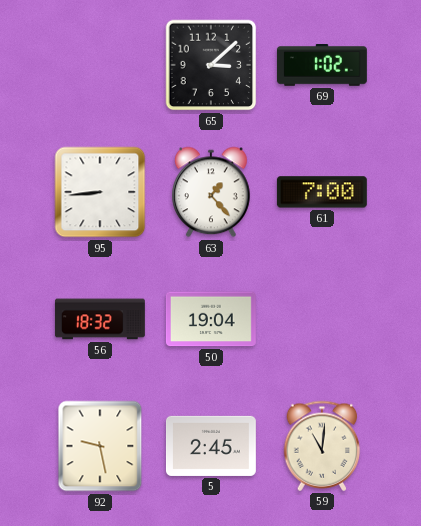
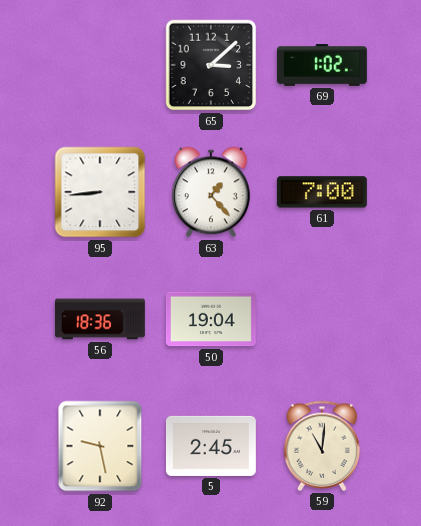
56: 18:32 -> 18:36 (100, 319)
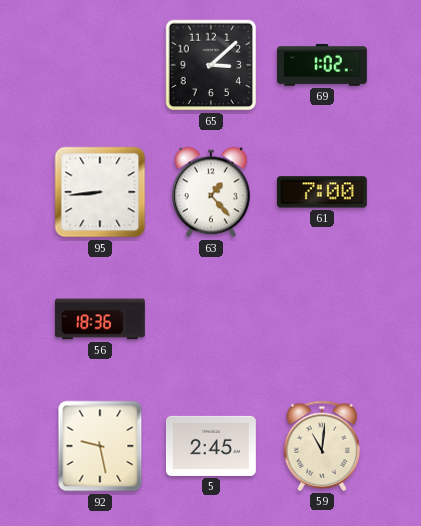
50: 19:04 -> none (211, 319)
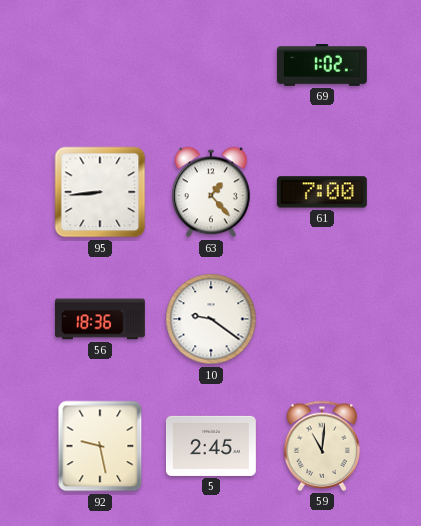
65: 3:08 -> none (211, 65)
10: none -> 9:21 (211, 319)
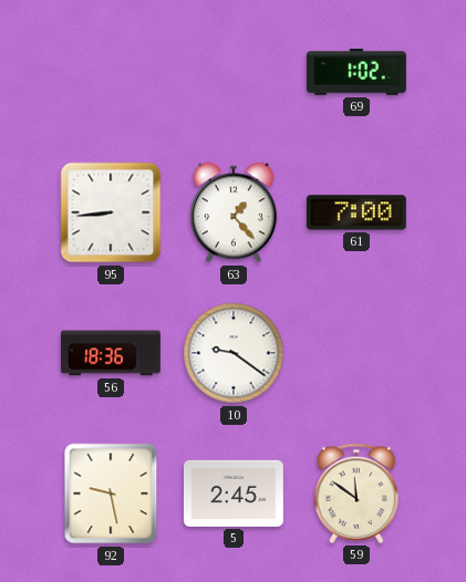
59: 11:01 -> 11:51 (356, 493)
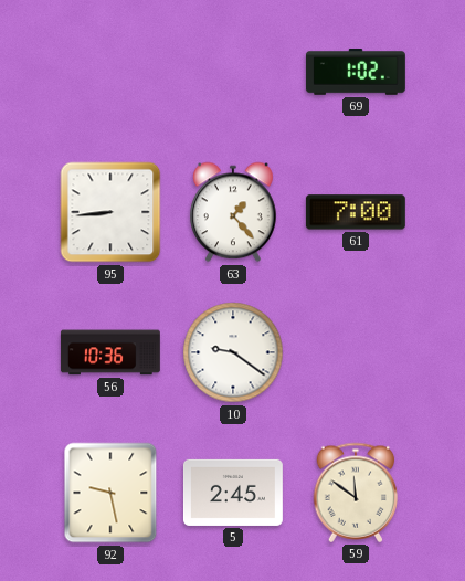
56: 18:36 -> 10:36 (110, 352)
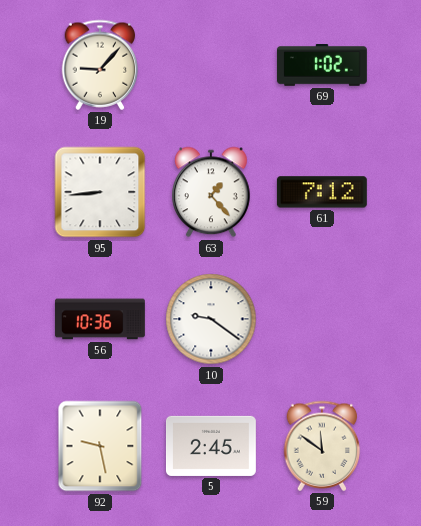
19: none -> 9:07 (100, 65)
61: 7:00 -> 7:12 (322, 192)
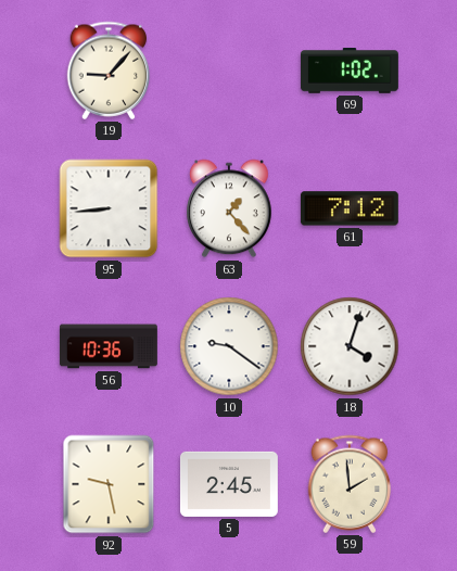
18: none -> 4:03 (350, 346)
59: 11:51 -> 1:59 (350, 484)
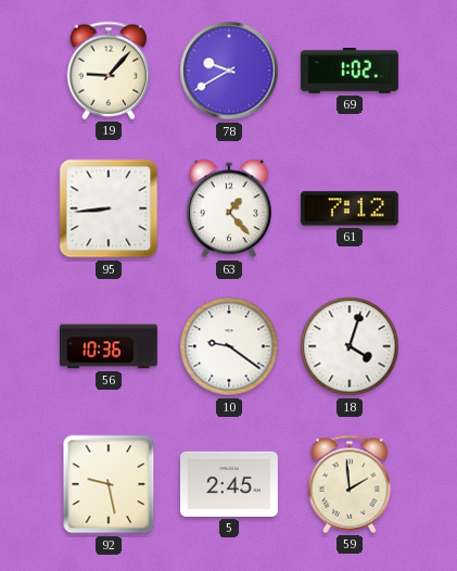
78: none -> 9:40 (229, 71)
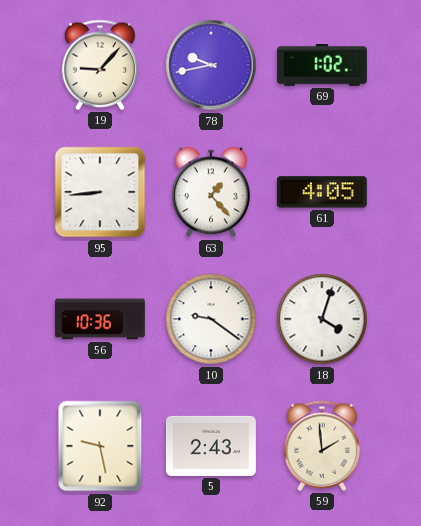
78: 9:40 -> 9:43 (211, 65)
61: 7:12 -> 4:05 (322, 192)
5: 2:45 -> 2:43 (211, 446)
